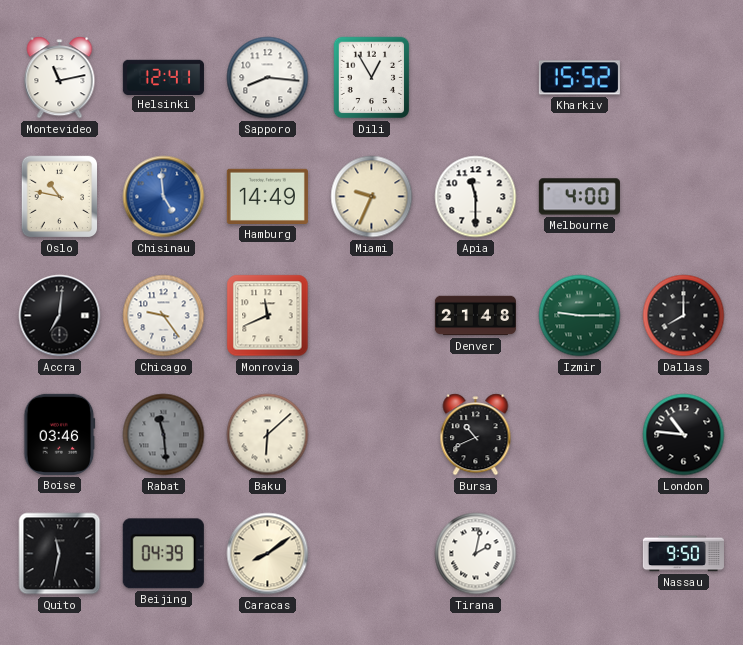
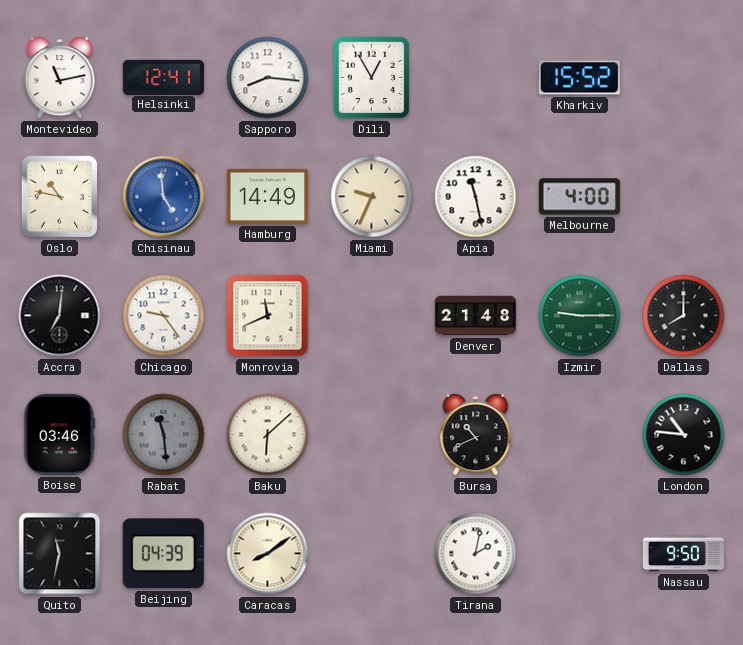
Apia: 11:30 -> 11:28 (476, 197)
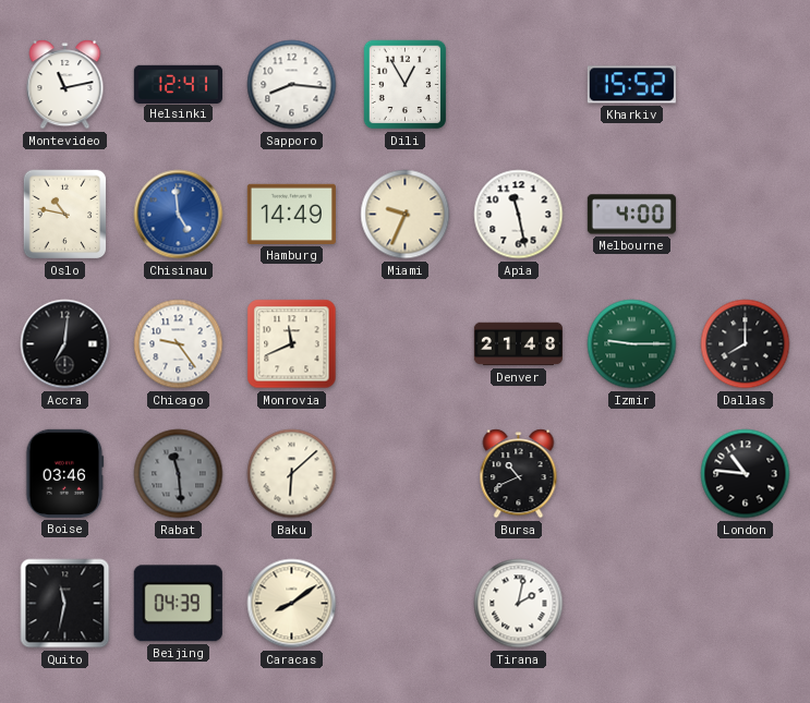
Nassau: 9:50 -> none (683, 554)
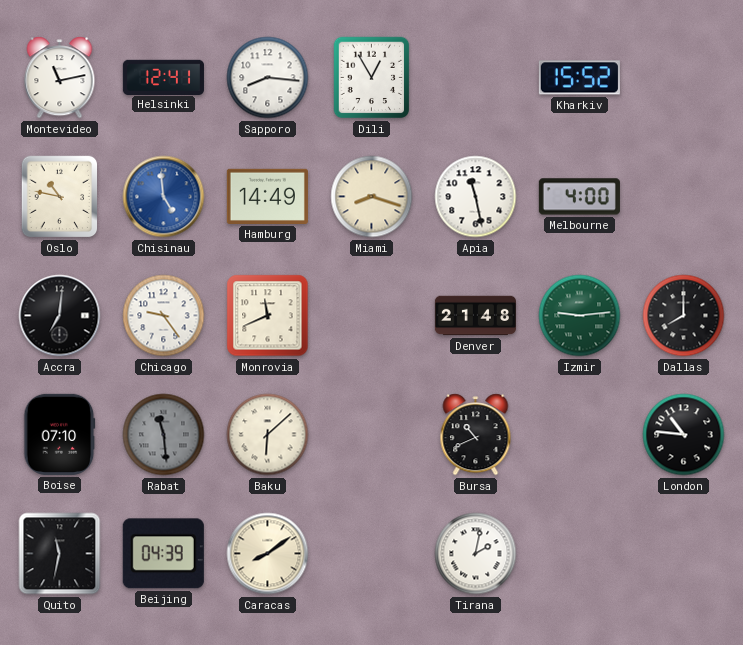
Miami: 9:34 -> 8:18 (372, 197)
Izmir: 9:15 -> 9:14 (580, 316)
Boise: 03:46 -> 07:10 (60, 434)
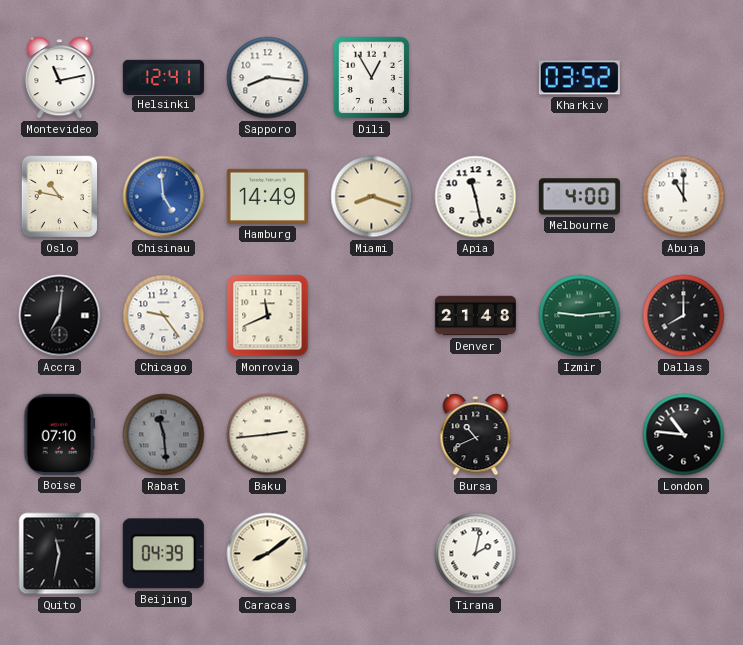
Kharkiv: 15:52 -> 03:52 (579, 78)
Abuja: none -> 11:00 (684, 197)
Baku: 6:08 -> 2:44 (268, 435)
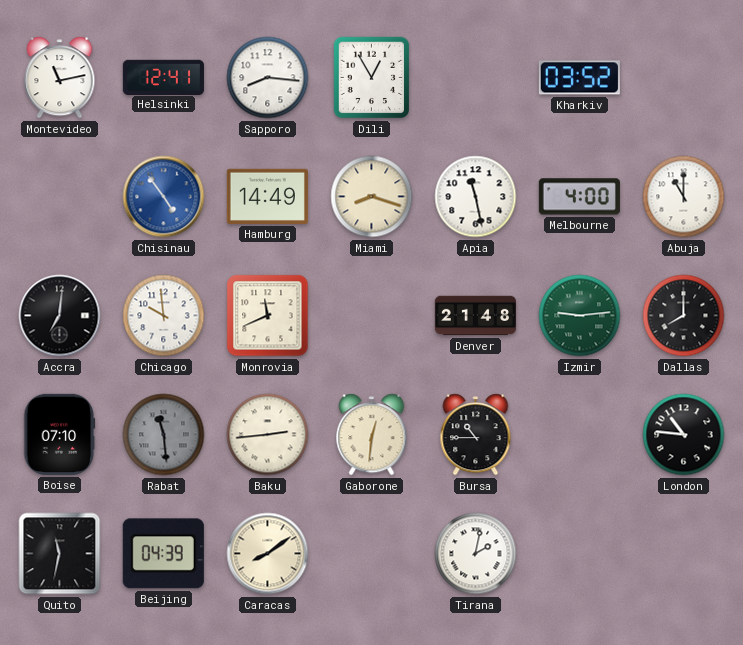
Oslo: 10:47 -> none (60, 197)
Chisinau: 4:59 -> 4:54 (164, 197)
Chicago: 9:24 -> 9:59 (164, 316)
Gaborone: none -> 12:31 (372, 435)
Bursa: 10:41 -> 10:45 (476, 435)
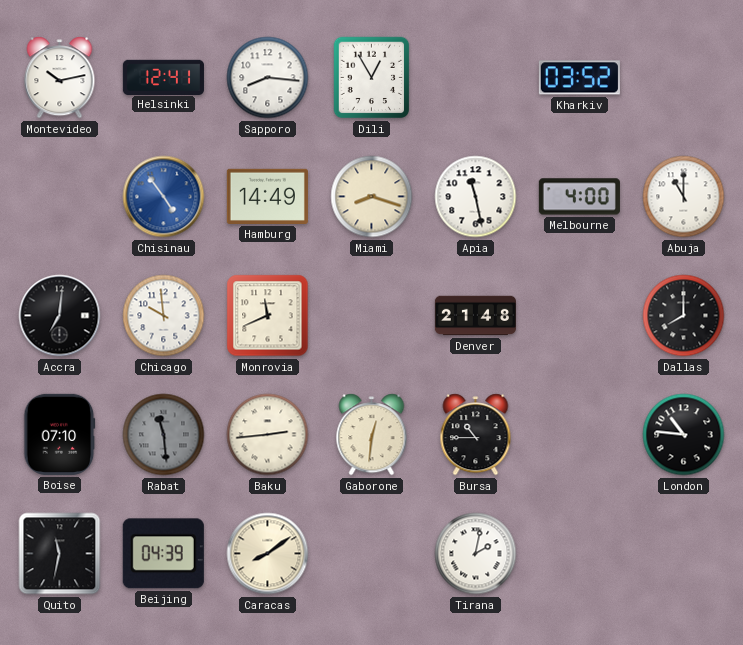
Montevideo: 11:13 -> 10:13 (60, 78)
Izmir: 9:14 -> none (580, 316)
